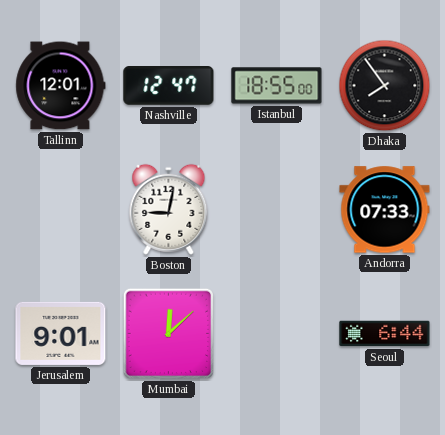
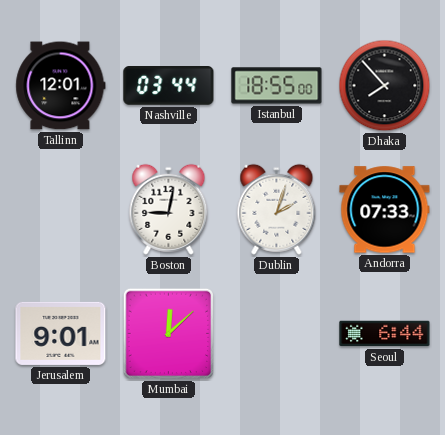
Nashville: 12:47 -> 03:44 (169, 86)
Dhaka: 7:54 -> 7:53 (385, 86)
Dublin: none -> 2:03 (277, 209)
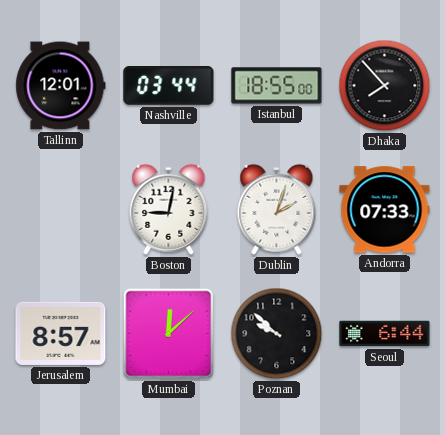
Jerusalem: 9:01 -> 8:57 (61, 333)
Poznan: none -> 9:52 (277, 334)
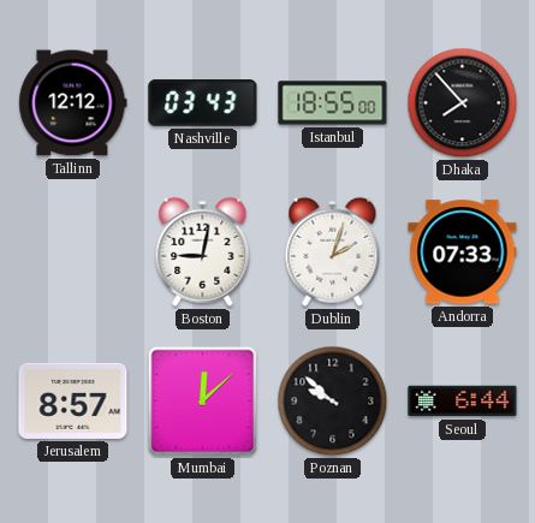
Tallinn: 12:01 -> 12:12 (73, 103)
Nashville: 03:44 -> 03:43 (203, 103)
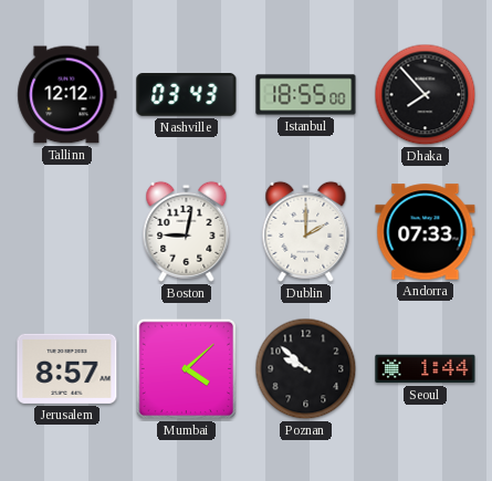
Dublin: 2:03 -> 2:00 (306, 231)
Mumbai: 12:08 -> 4:08 (187, 369)
Seoul: 6:44 -> 1:44 (426, 369)
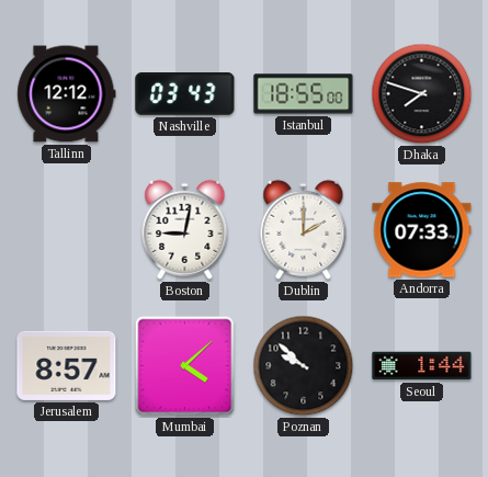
Dhaka: 7:53 -> 7:48 (422, 94)
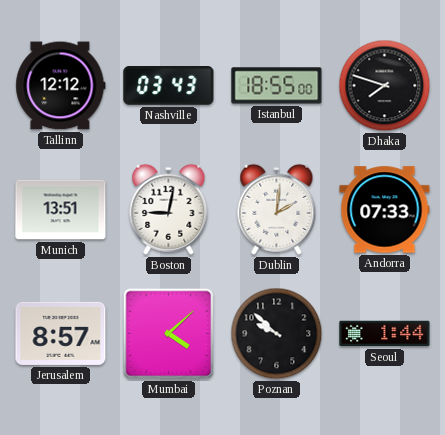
Munich: none -> 13:51 (61, 210)
Dublin: 2:00 -> 2:01 (277, 209)
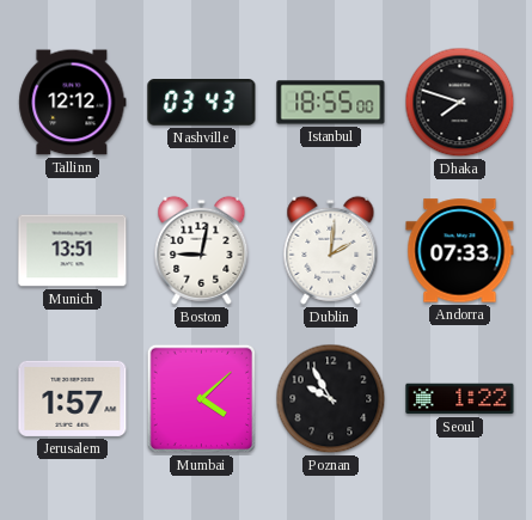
Jerusalem: 8:57 -> 1:57 (73, 398)
Poznan: 9:52 -> 9:55 (331, 399)
Seoul: 1:44 -> 1:22 (460, 399)
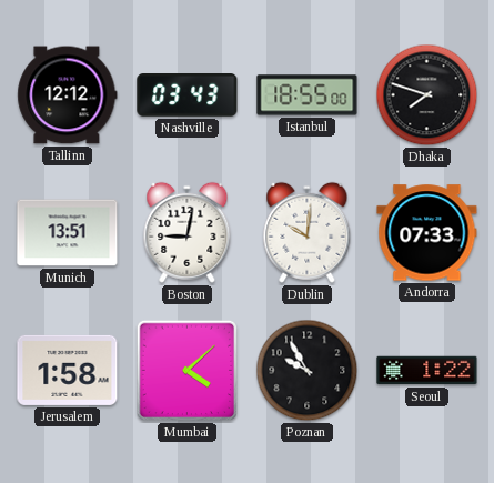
Dublin: 2:01 -> 10:01 (308, 232)
Jerusalem: 1:57 -> 1:58 (68, 370)
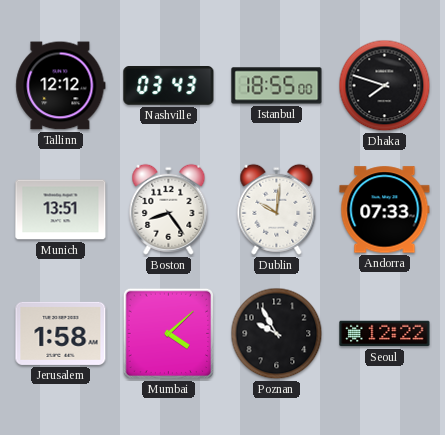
Boston: 9:02 -> 8:24 (169, 209)
Seoul: 1:22 -> 12:22 (385, 334)
